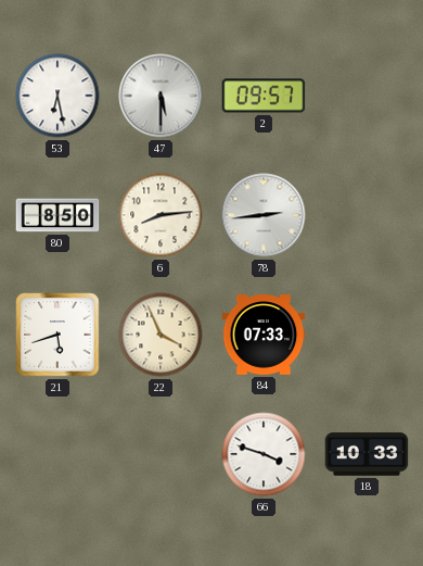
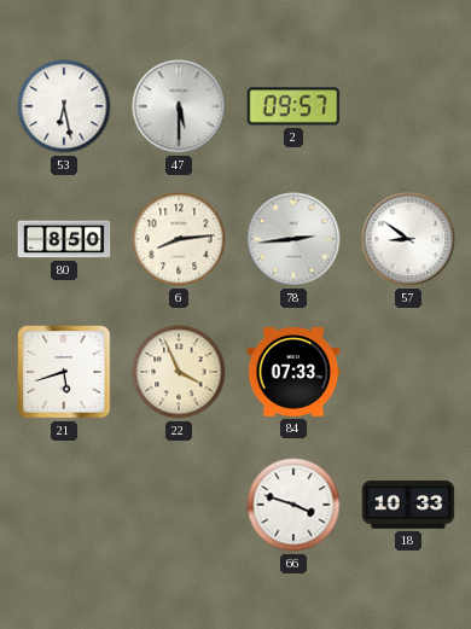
57: none -> 8:51 (408, 239)
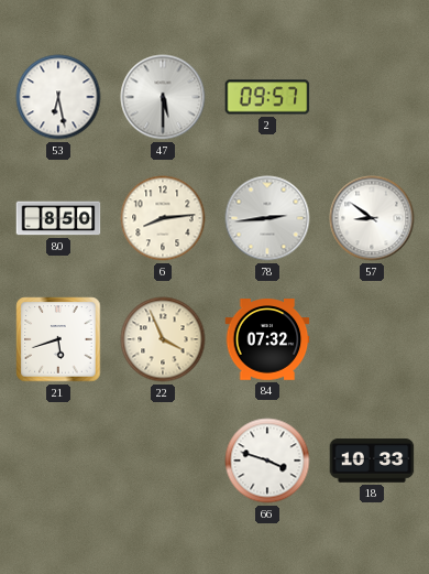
84: 07:33 -> 07:32 (267, 339)
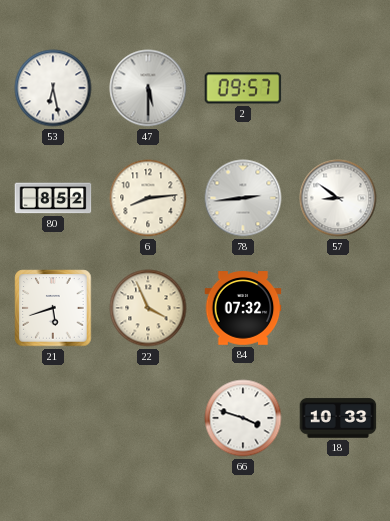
80: 8:50 -> 8:52 (53, 198)
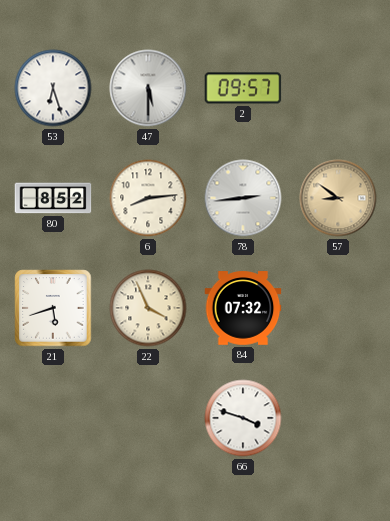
53: 6:28 -> 6:27 (53, 88)
57 dial: white -> champagne (338, 198)
18: 10:33 -> none (338, 418)
